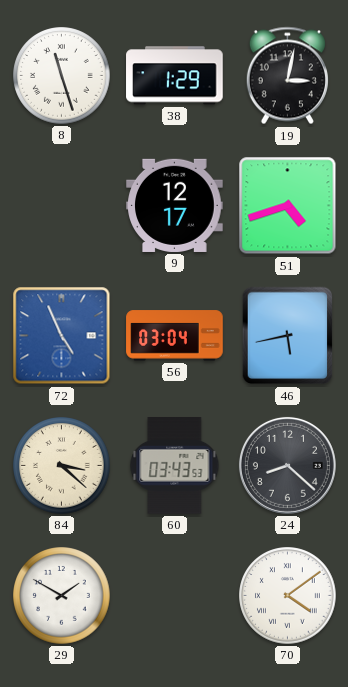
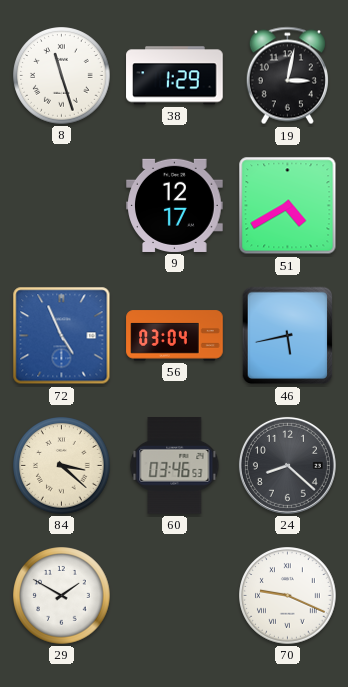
51: 4:42 -> 4:40 (288, 206)
60: 03:43 -> 03:46 (175, 466)
70: 4:09 -> 9:19 (288, 596)
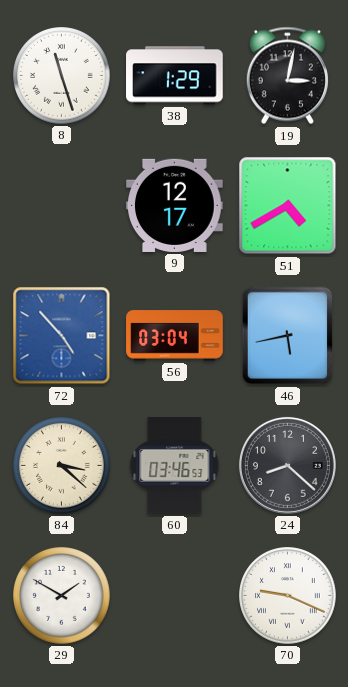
72: 4:56 -> 4:53 (62, 336)
